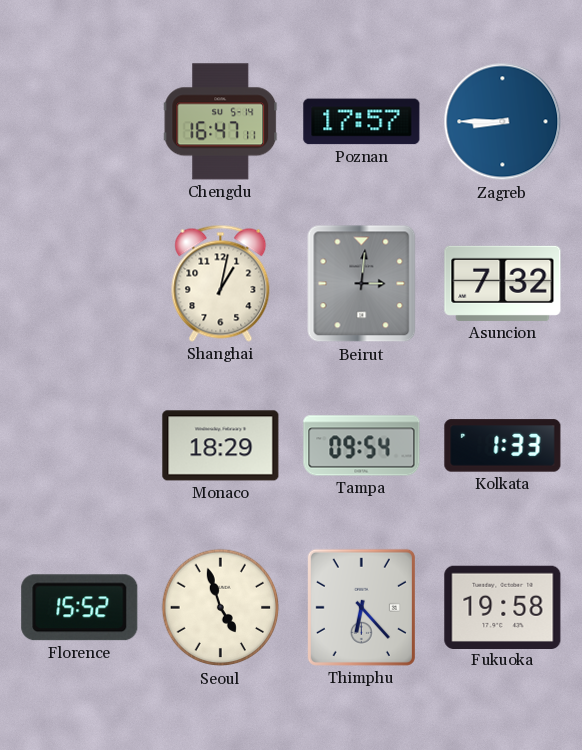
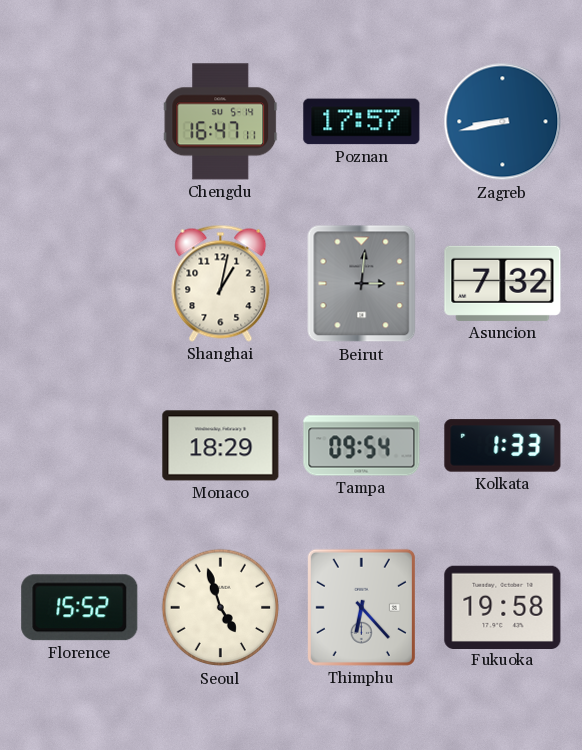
Zagreb: 8:45 -> 8:43 (503, 122)
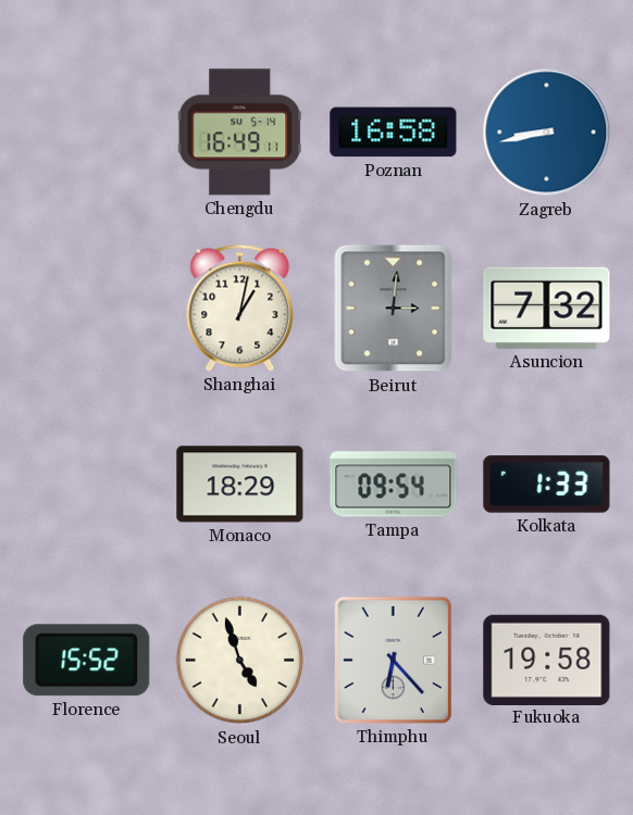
Chengdu: 16:47 -> 16:49 (240, 133)
Poznan: 17:57 -> 16:58 (394, 133)
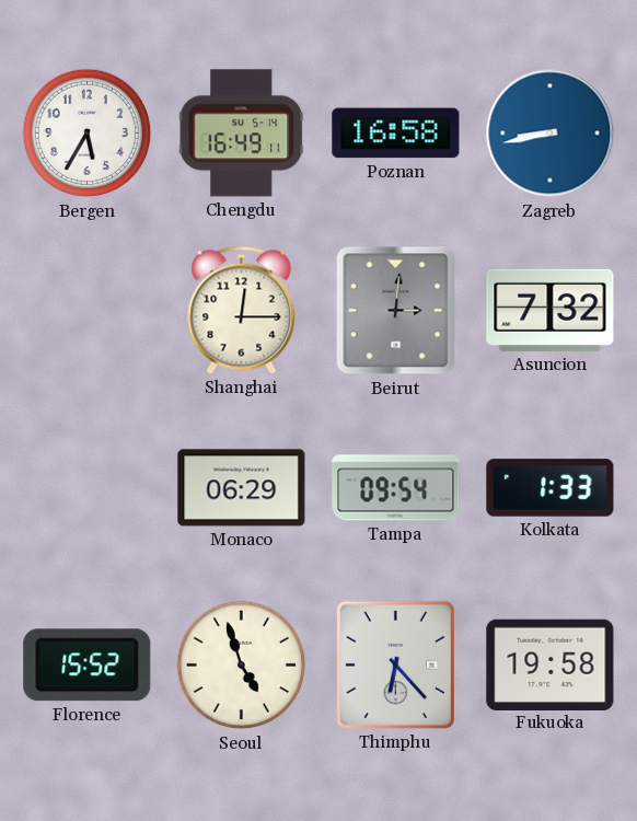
Bergen: none -> 5:35 (88, 134)
Shanghai: 1:02 -> 12:15 (242, 310)
Monaco: 18:29 -> 06:29 (242, 488)
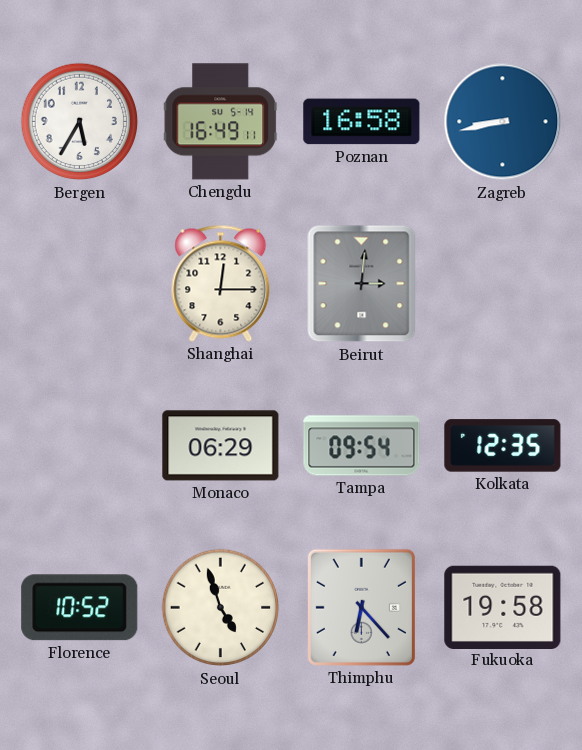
Asuncion: 7:32 -> none (551, 310)
Kolkata: 1:33 -> 12:35 (503, 446)
Florence: 15:52 -> 10:52 (80, 608)
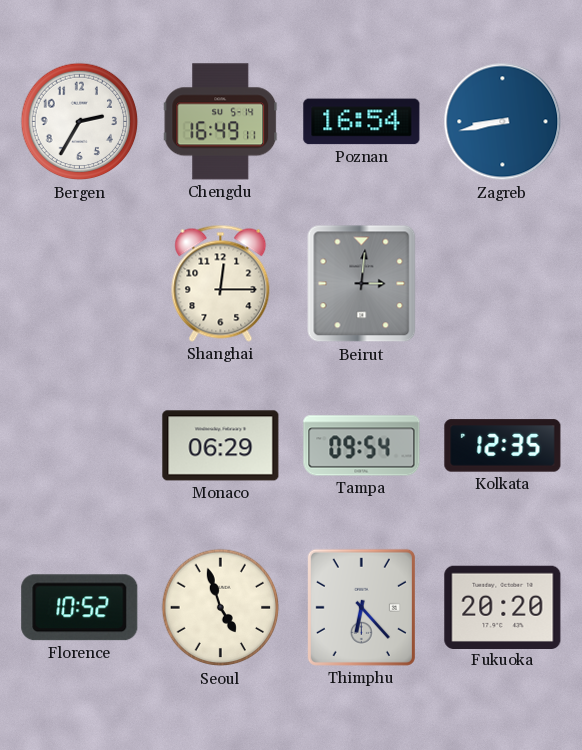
Bergen: 5:35 -> 2:35 (80, 122)
Poznan: 16:58 -> 16:54 (362, 122)
Fukuoka: 19:58 -> 20:20 (503, 607)
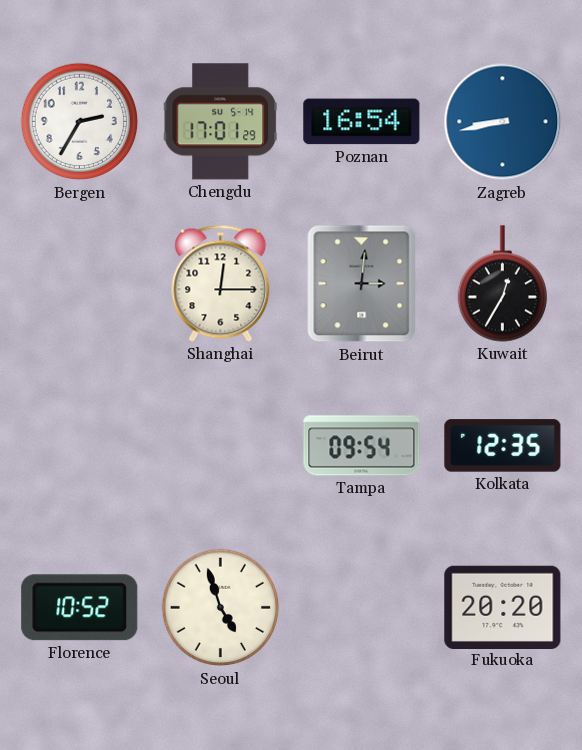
Chengdu: 16:49 -> 17:01 (221, 122)
Kuwait: none -> 12:35 (502, 284)
Monaco: 06:29 -> none (221, 446)
Thimphu: 6:23 -> none (361, 607)
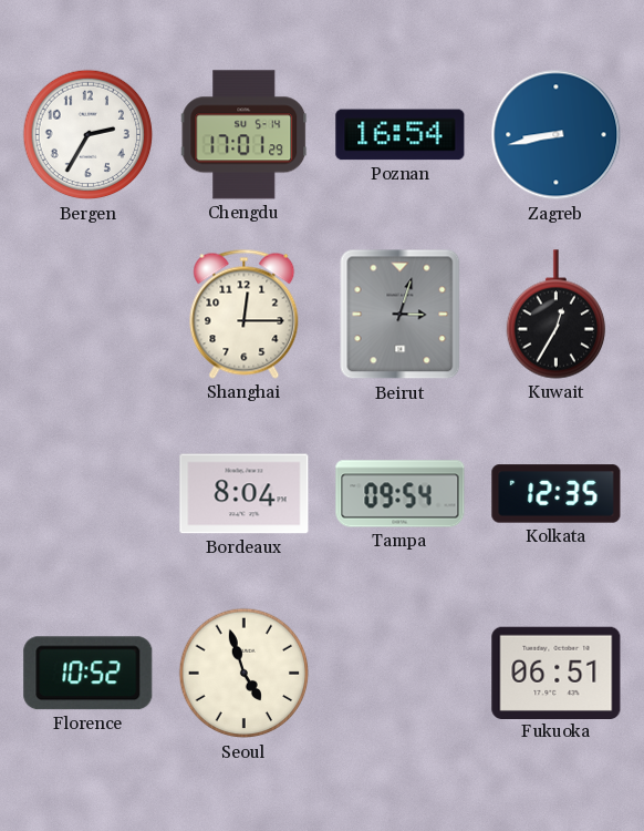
Beirut: 3:01 -> 3:03 (401, 315)
Bordeaux: none -> 8:04 (245, 494)
Fukuoka: 20:20 -> 06:51 (557, 673)
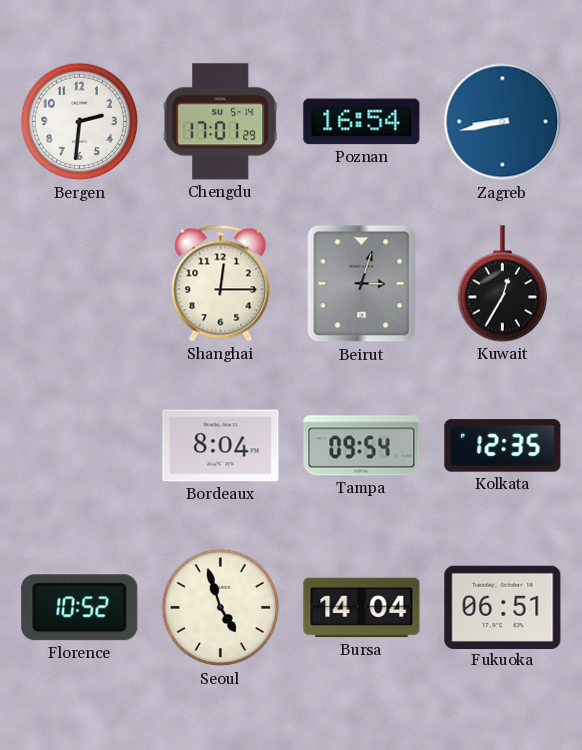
Bergen: 2:35 -> 2:31 (80, 122)
Bursa: none -> 14:04 (362, 608)
